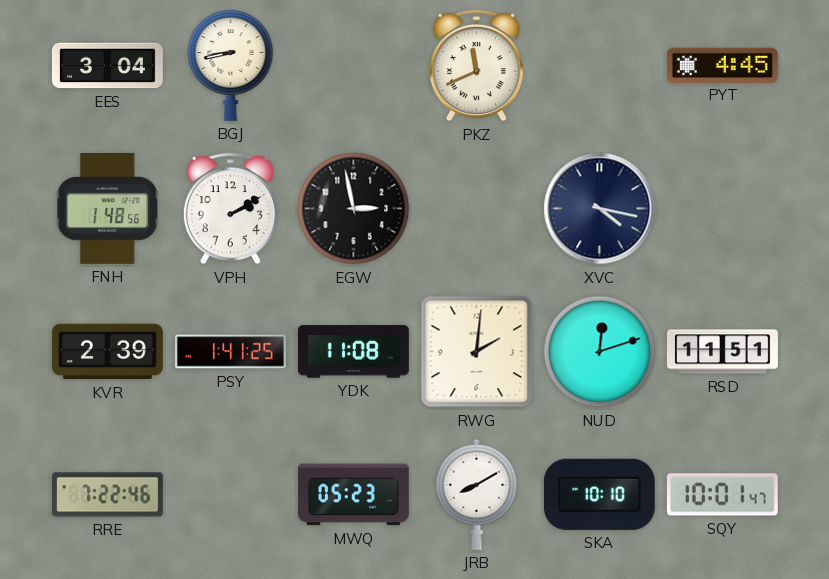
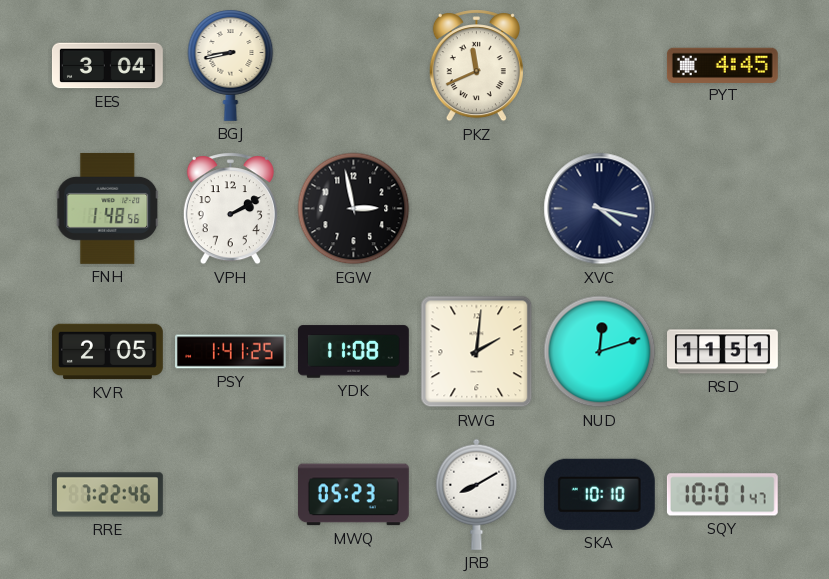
KVR: 2:39 -> 2:05 (108, 352)
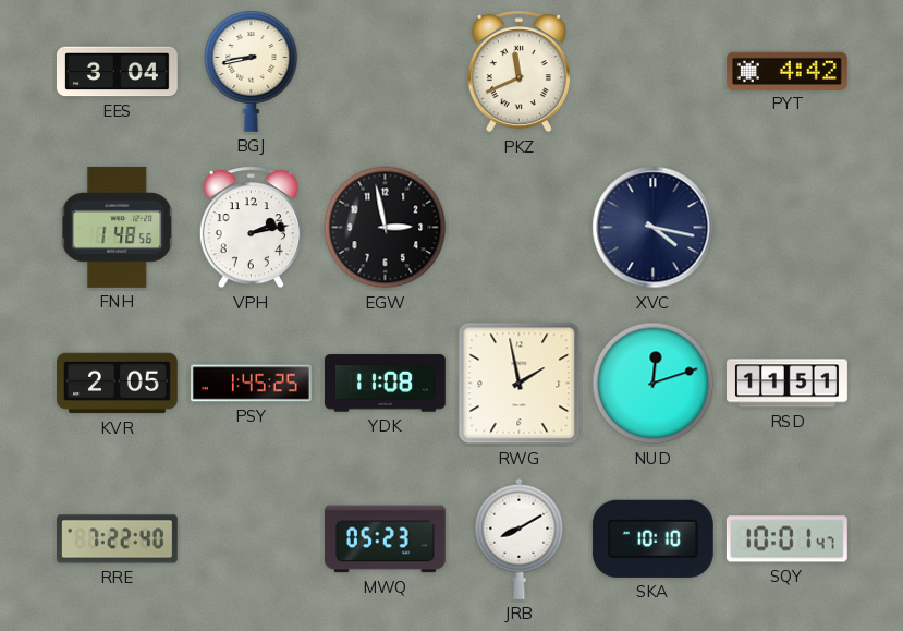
PYT: 4:45 -> 4:42 (786, 71)
VPH: 2:10 -> 2:13 (251, 228)
PSY: 1:41 -> 1:45 (252, 384)
RWG: 2:01 -> 1:58 (520, 384)
RRE: 7:22:46 -> 7:22:40 (118, 539)
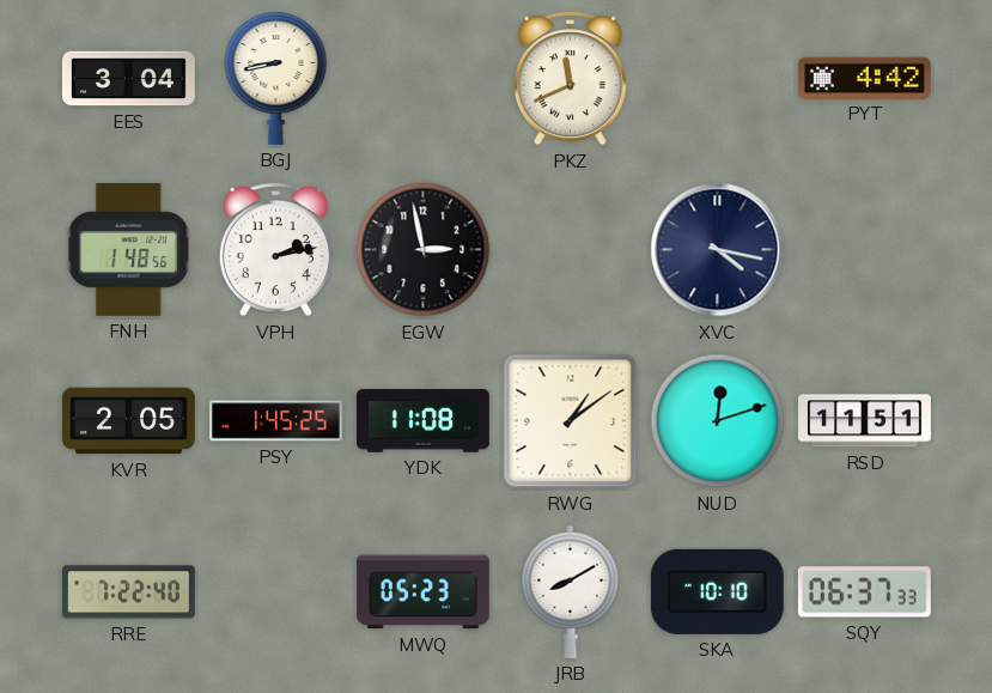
RWG: 1:58 -> 1:09 (571, 421)
SQY: 10:01 -> 06:37 (864, 592)
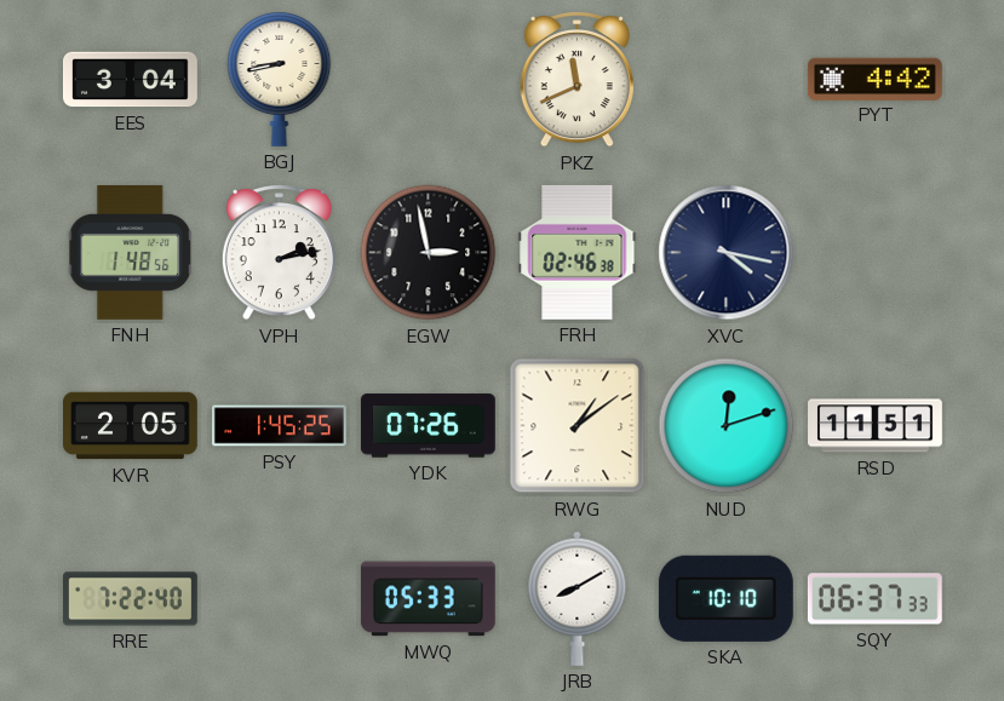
FRH: none -> 02:46 (578, 252)
YDK: 11:08 -> 07:26 (428, 426)
MWQ: 05:23 -> 05:33 (428, 599)
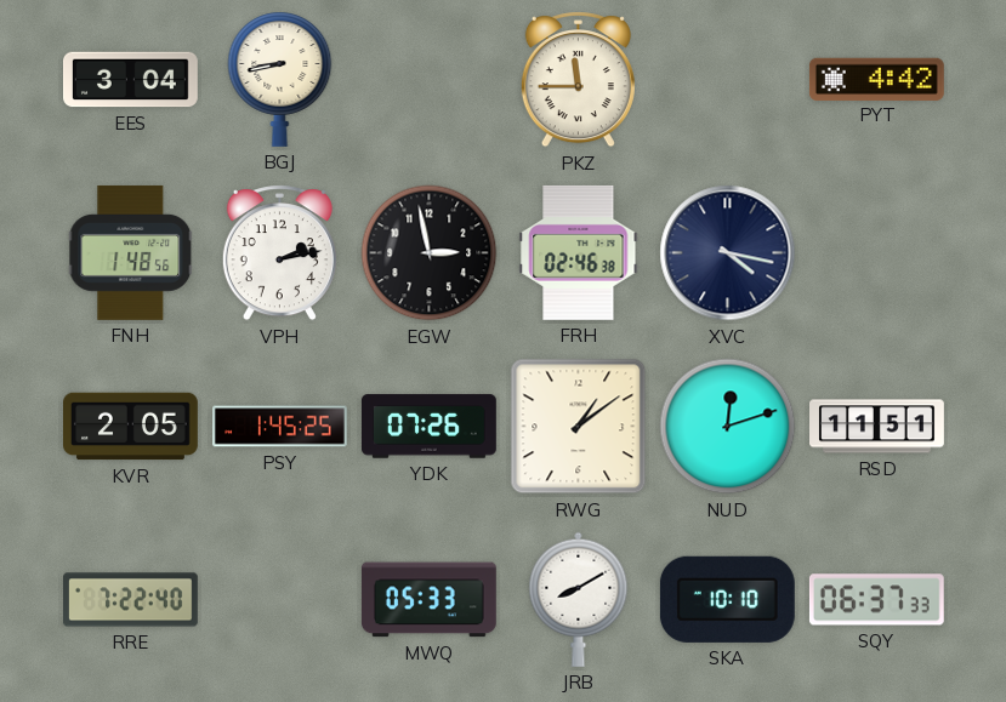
PKZ: 11:41 -> 11:45 (578, 80)
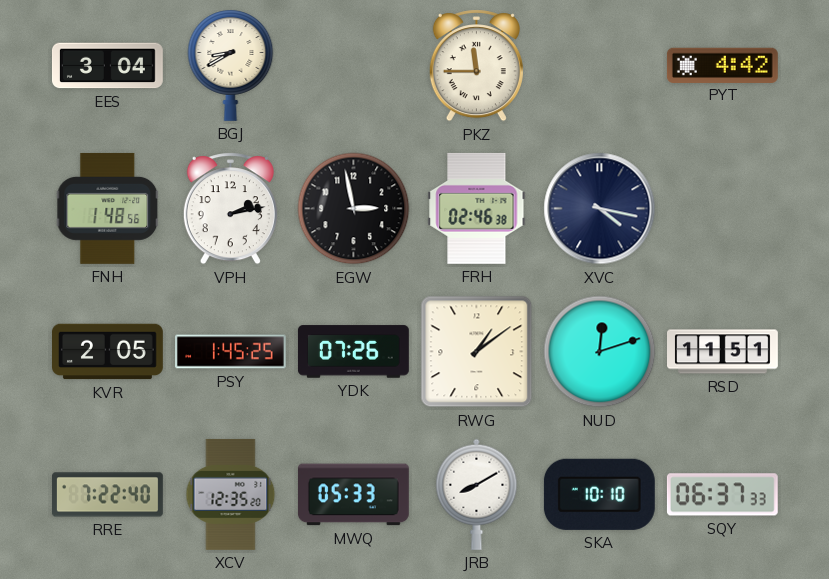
BGJ: 8:43 -> 8:40 (231, 65)
XCV: none -> 12:35 (231, 494)
